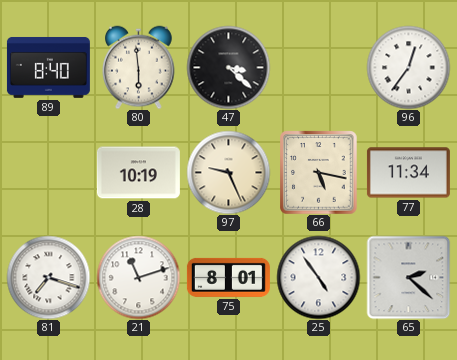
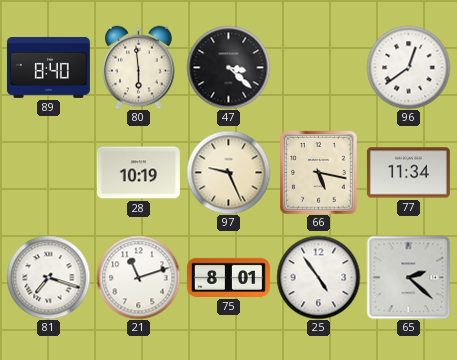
96: 12:36 -> 12:39 (408, 67)
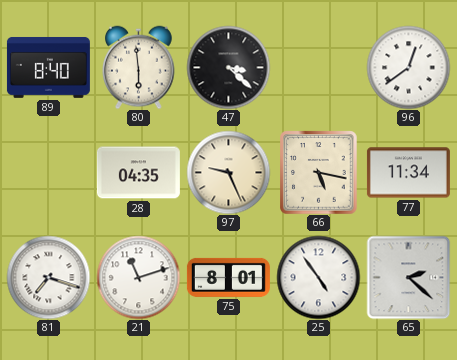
28: 10:19 -> 04:35 (138, 173)
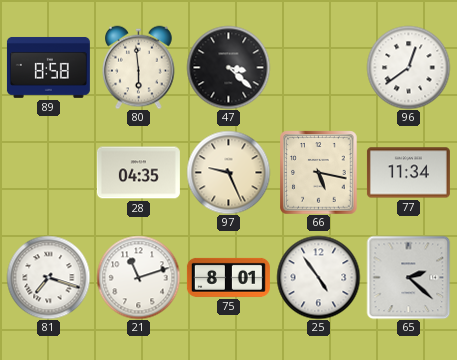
89: 8:40 -> 8:58 (48, 67)
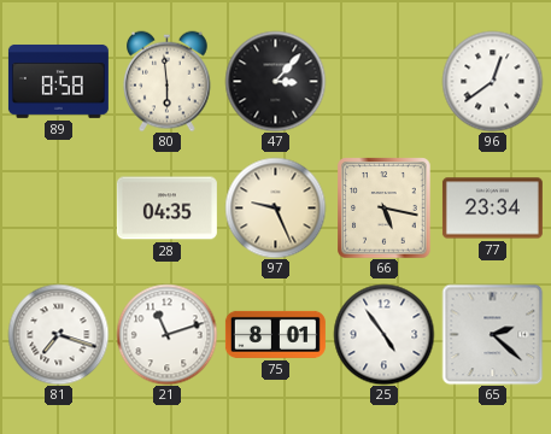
47: 3:22 -> 3:07 (275, 81)
77: 11:34 -> 23:34 (492, 209)
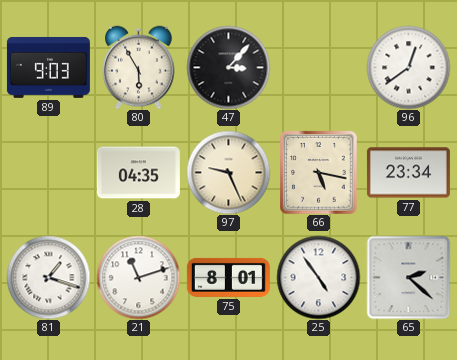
89: 8:58 -> 9:03 (48, 67)
80: 5:59 -> 5:55 (139, 67)
81: 7:18 -> 1:18 (48, 277)
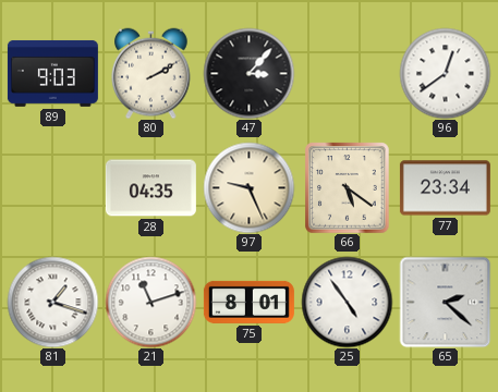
80: 5:55 -> 2:10 (151, 73)
66: 5:17 -> 5:21 (348, 187)
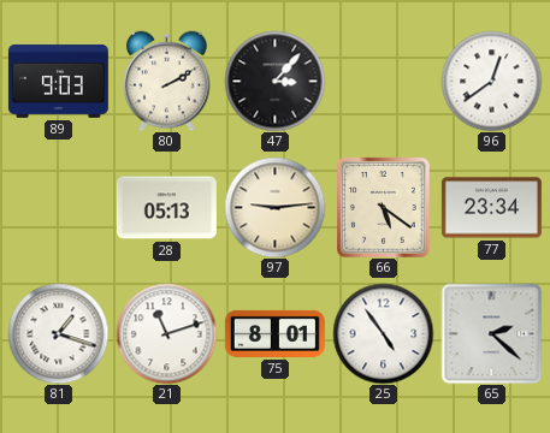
28: 04:35 -> 05:13 (166, 208)
97: 9:26 -> 9:14 (274, 207)
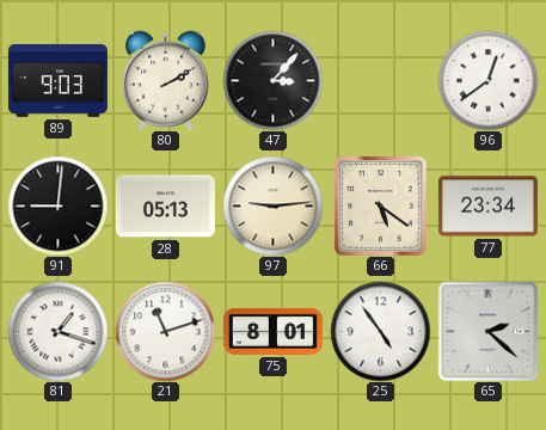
91: none -> 9:01 (57, 205)
